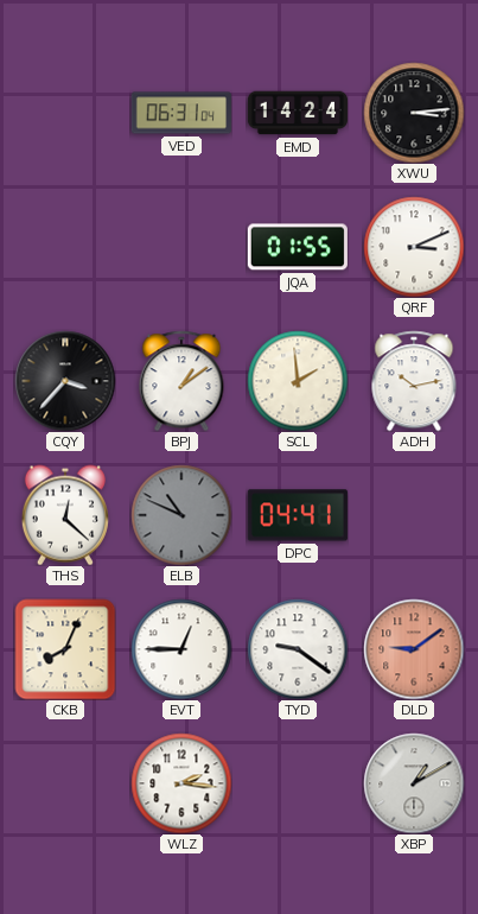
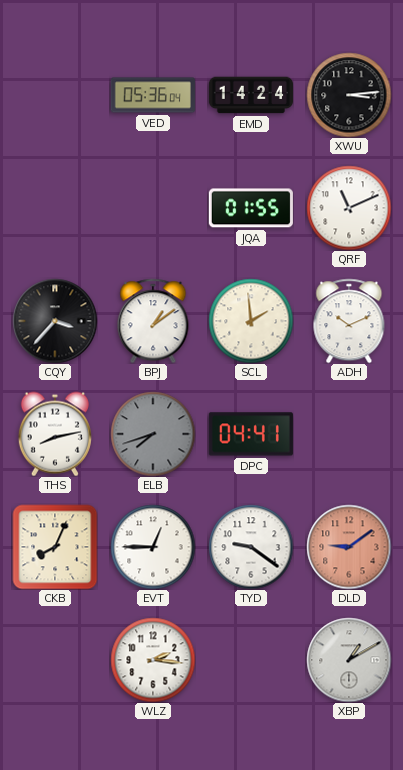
VED: 06:31 -> 05:36 (153, 95)
QRF: 3:11 -> 11:11 (349, 208)
ADH: 10:13 -> 10:11 (349, 321)
THS: 12:22 -> 8:13 (55, 434)
ELB: 10:49 -> 7:42 (153, 434)
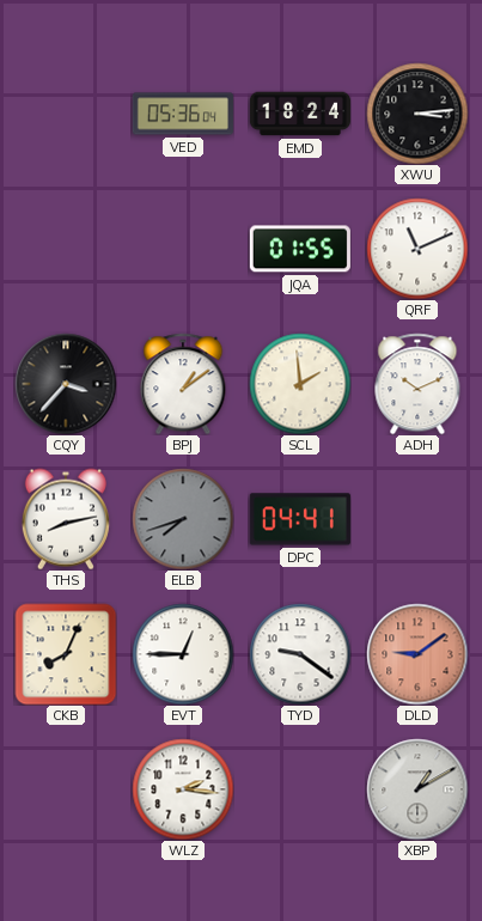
EMD: 14:24 -> 18:24 (300, 114)
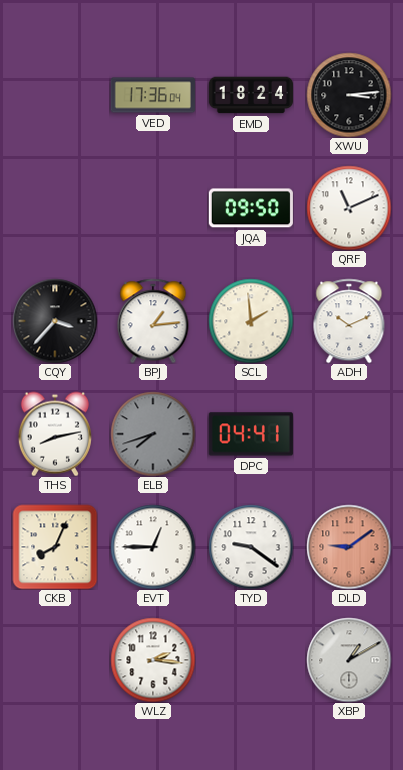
VED: 05:36 -> 17:36 (153, 95)
JQA: 01:55 -> 09:50 (251, 208)
BPJ: 1:09 -> 1:14 (153, 321)
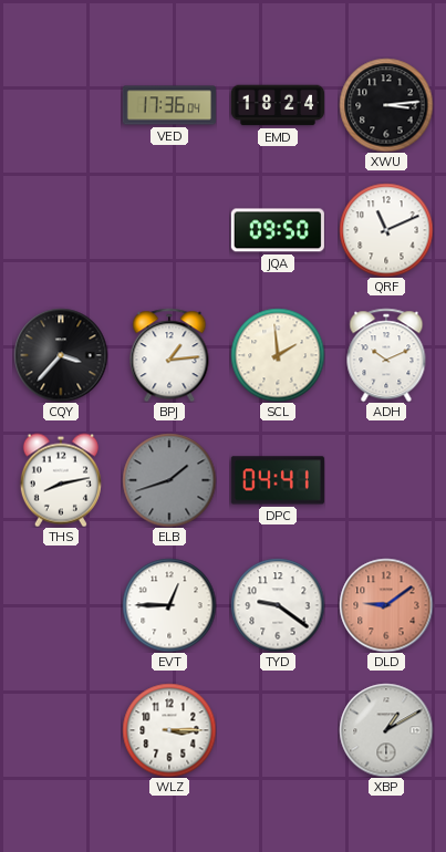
ELB: 7:42 -> 1:42 (169, 480)
CKB: 8:04 -> none (55, 547)
WLZ: 2:16 -> 3:15 (169, 730)
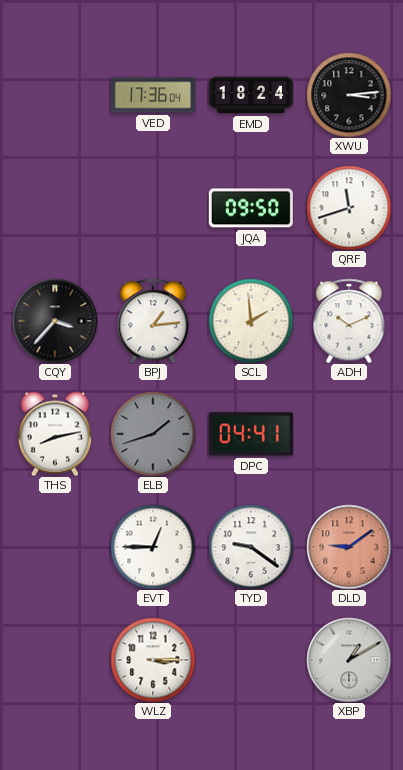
QRF: 11:11 -> 11:42 (349, 208)
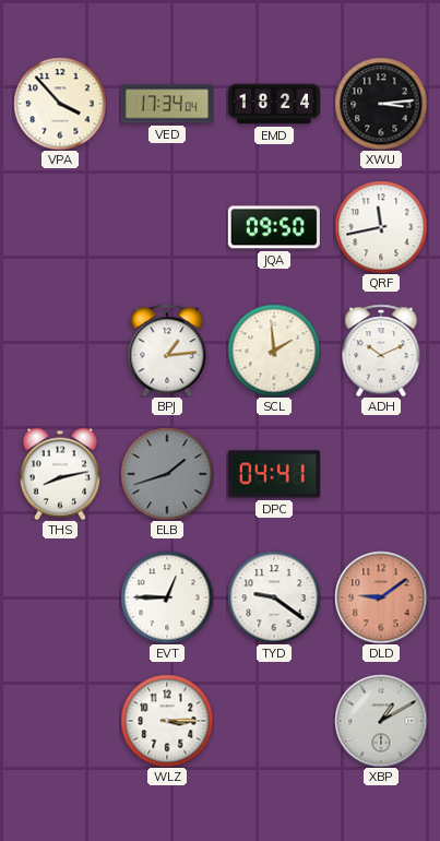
VPA: none -> 3:53 (60, 104)
VED: 17:36 -> 17:34 (167, 104)
QRF: 11:42 -> 11:43 (381, 227)
CQY: 3:37 -> none (55, 321)
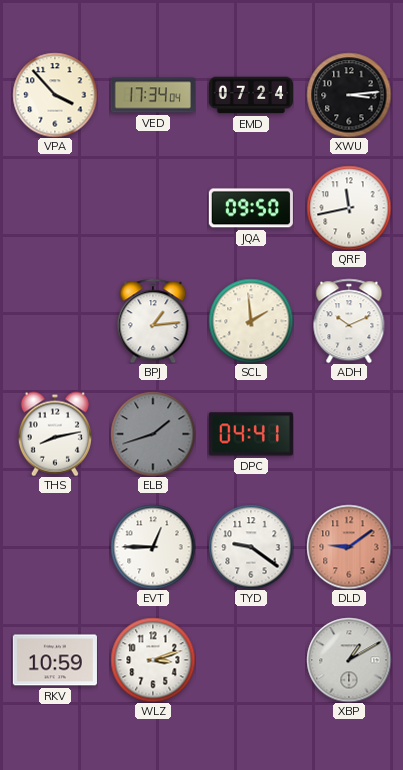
EMD: 18:24 -> 07:24 (251, 95)
RKV: none -> 10:59 (55, 660)
WLZ: 3:15 -> 3:12 (153, 660)
